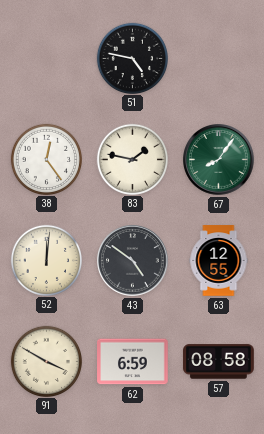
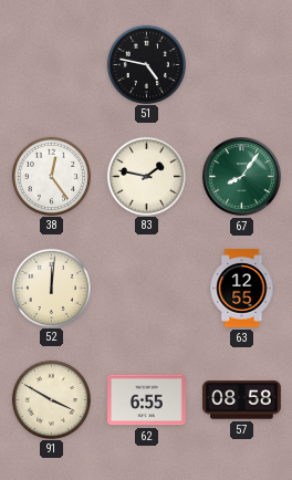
43: 4:51 -> none (133, 261)
62: 6:59 -> 6:55 (147, 400)
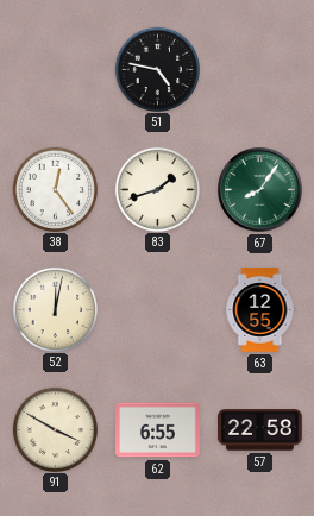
83: 1:47 -> 1:42 (157, 189)
52: 12:01 -> 12:02 (55, 309)
57: 08:58 -> 22:58 (260, 430)
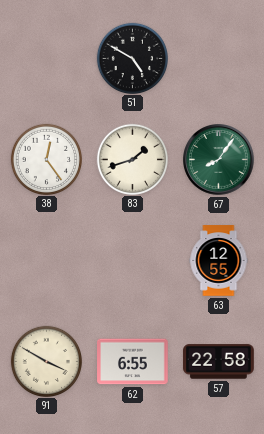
51: 4:47 -> 4:50 (132, 58)
52: 12:02 -> none (55, 309)
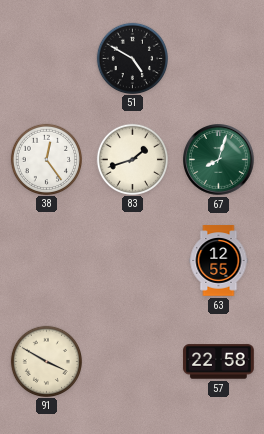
67: 8:06 -> 8:03 (219, 160)
62: 6:55 -> none (133, 362)
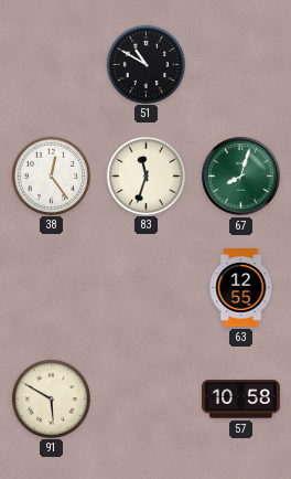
51: 4:50 -> 10:50 (145, 64)
83: 1:42 -> 11:33 (145, 175)
91: 3:50 -> 5:50 (51, 398)
57: 22:58 -> 10:58 (241, 400)
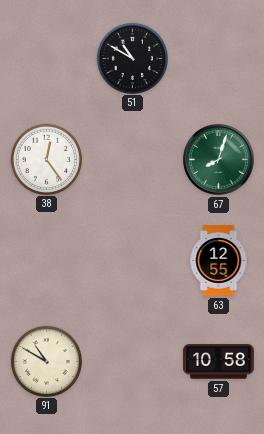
83: 11:33 -> none (145, 175)
91: 5:50 -> 10:50 (46, 361)
